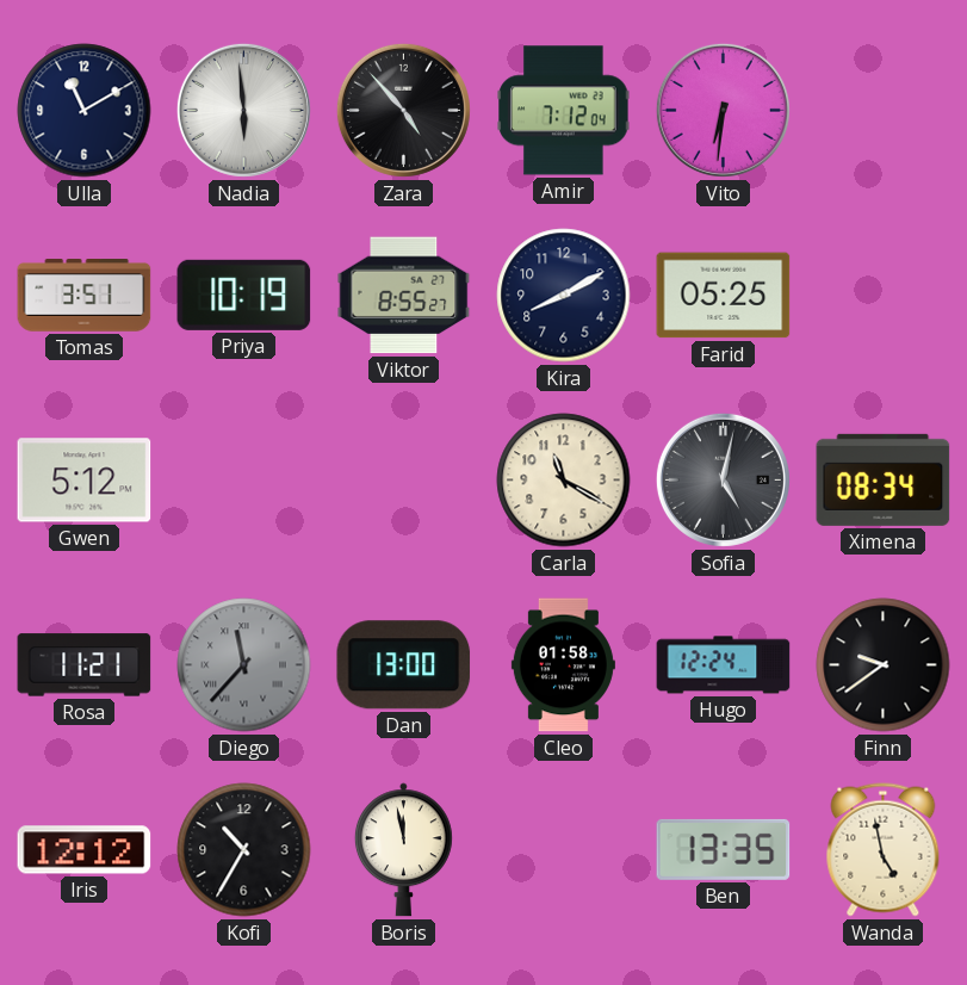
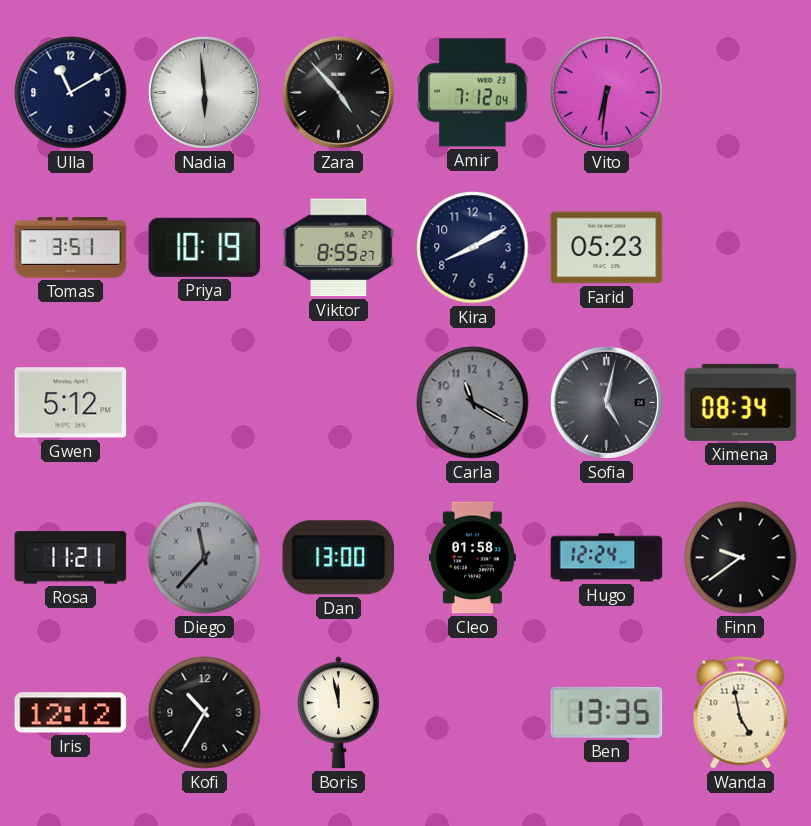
Farid: 05:25 -> 05:23 (607, 248)
Carla dial: cream -> grey (473, 403)
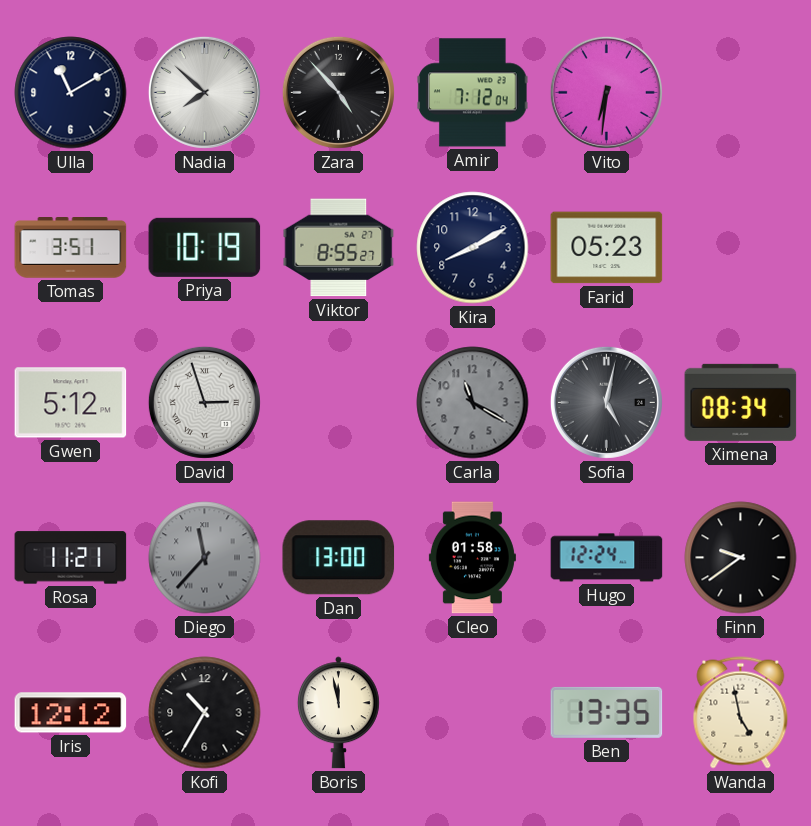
Nadia: 5:59 -> 7:52 (204, 92)
David: none -> 2:57 (204, 402)
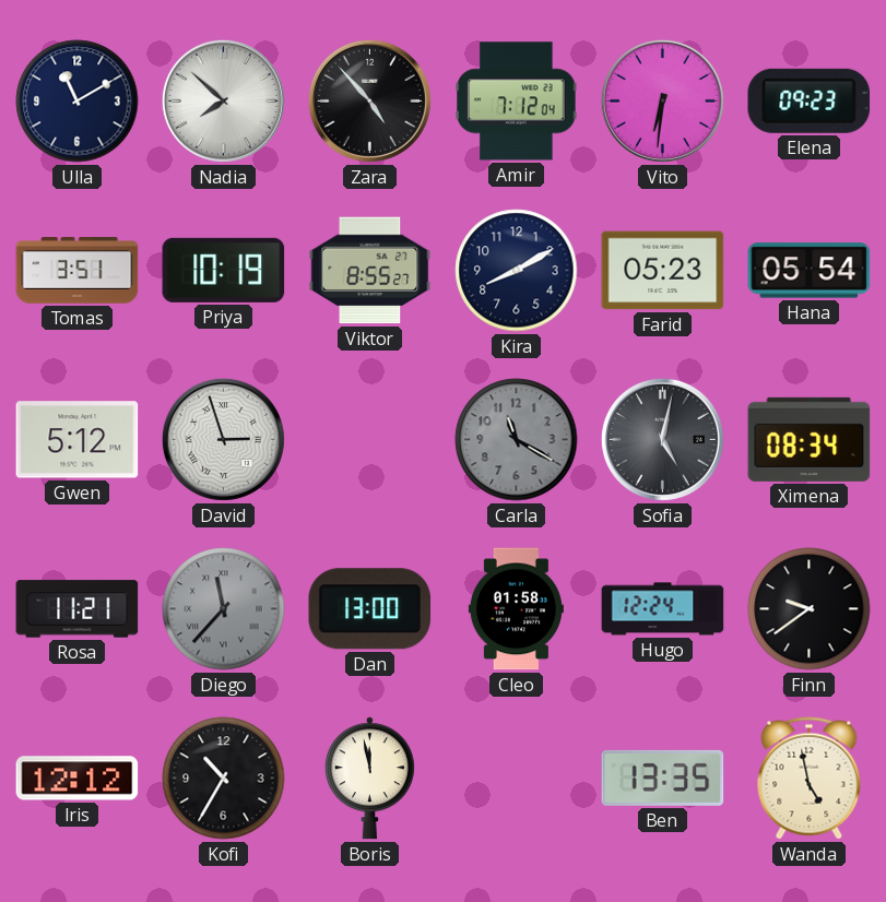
Elena: none -> 09:23 (810, 100)
Hana: none -> 05:54 (810, 271)
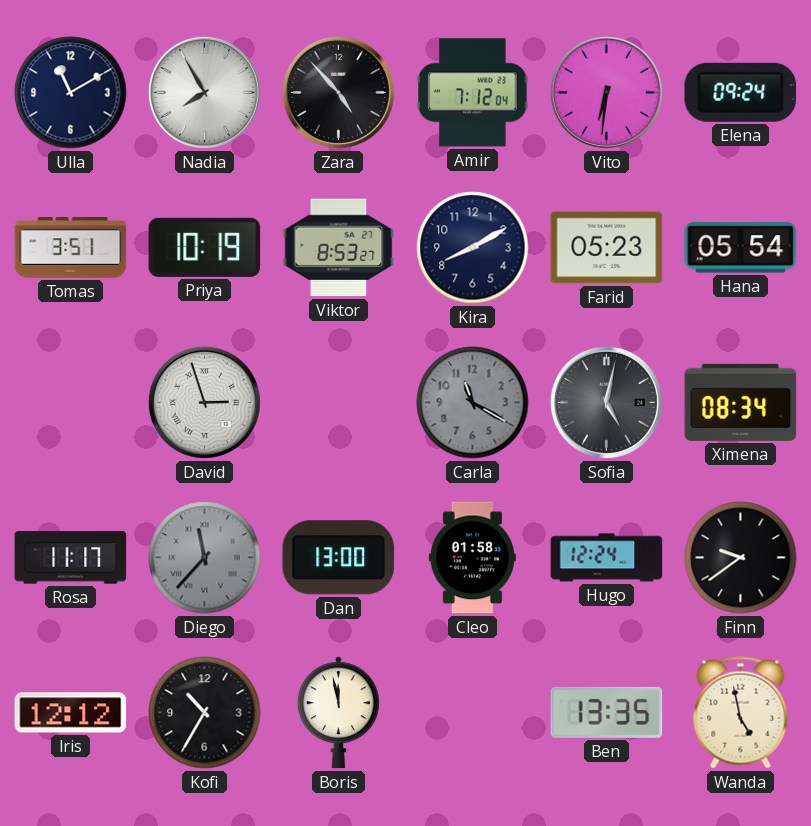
Nadia: 7:52 -> 7:55 (204, 92)
Elena: 09:23 -> 09:24 (741, 92)
Viktor: 8:55 -> 8:53 (339, 248)
Gwen: 5:12 -> none (78, 440)
Rosa: 11:21 -> 11:17 (71, 558)
